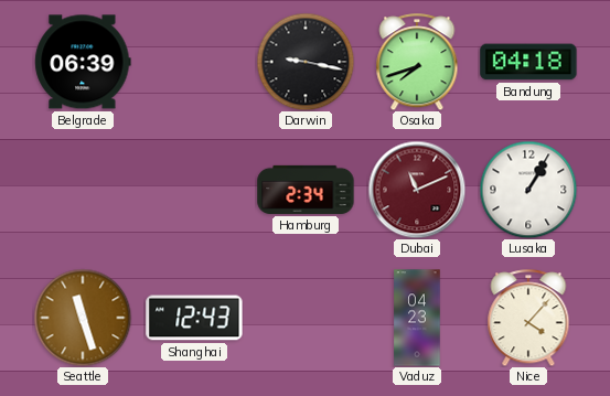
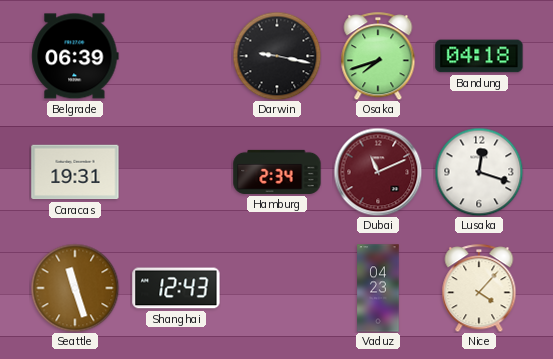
Caracas: none -> 19:31 (75, 172)
Lusaka: 1:05 -> 12:18 (479, 172)
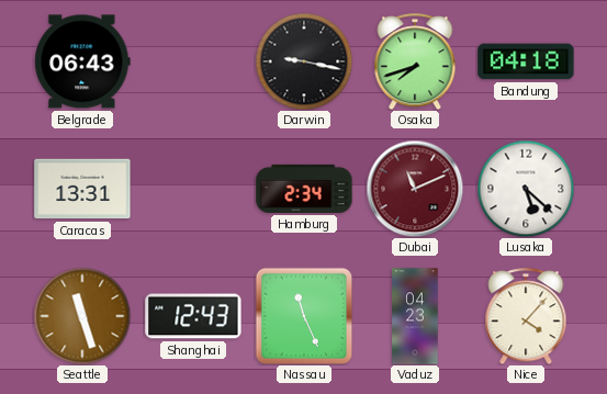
Belgrade: 06:39 -> 06:43 (82, 61)
Caracas: 19:31 -> 13:31 (82, 189)
Lusaka: 12:18 -> 5:22 (526, 189)
Nassau: none -> 11:26 (304, 316)
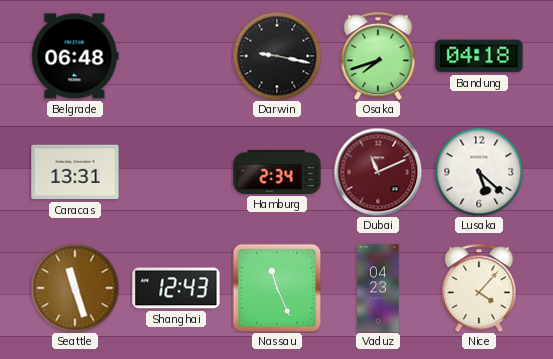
Belgrade: 06:43 -> 06:48 (75, 56)
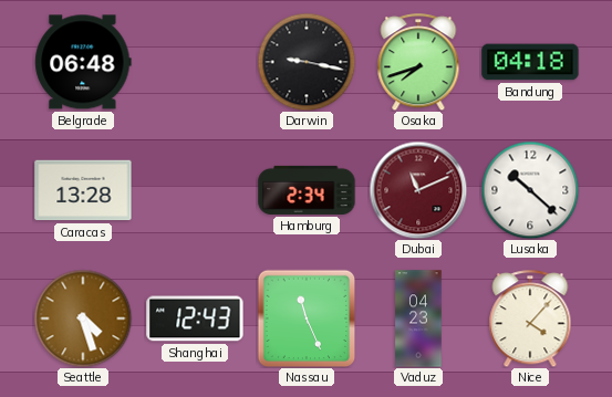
Caracas: 13:31 -> 13:28 (83, 190)
Lusaka: 5:22 -> 10:22 (530, 190)
Seattle: 11:27 -> 4:27 (83, 318)
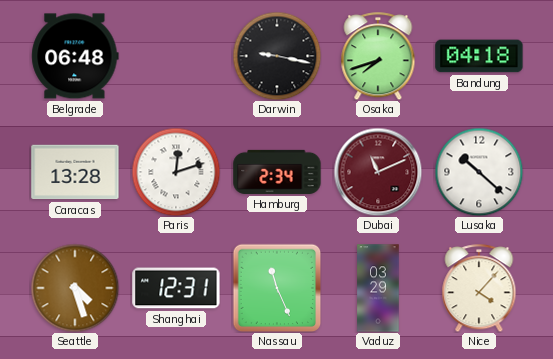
Paris: none -> 12:12 (176, 172)
Shanghai: 12:43 -> 12:31 (176, 288)
Vaduz: 04:23 -> 03:29 (378, 288)
